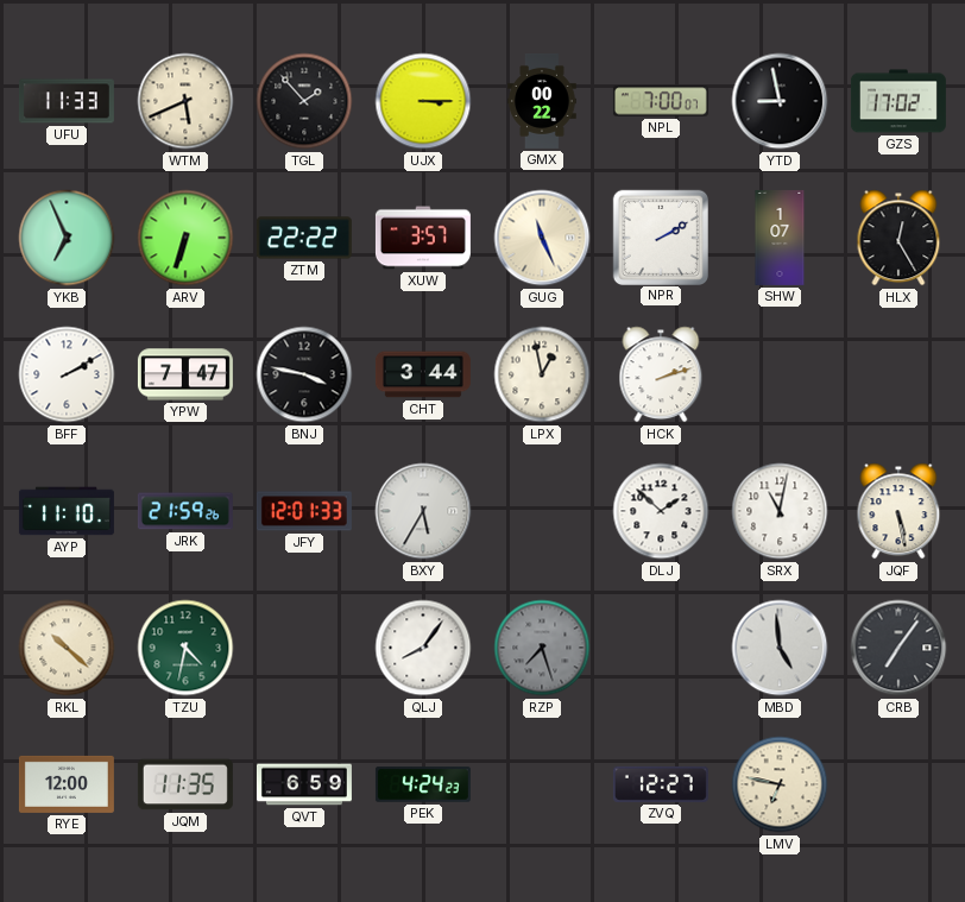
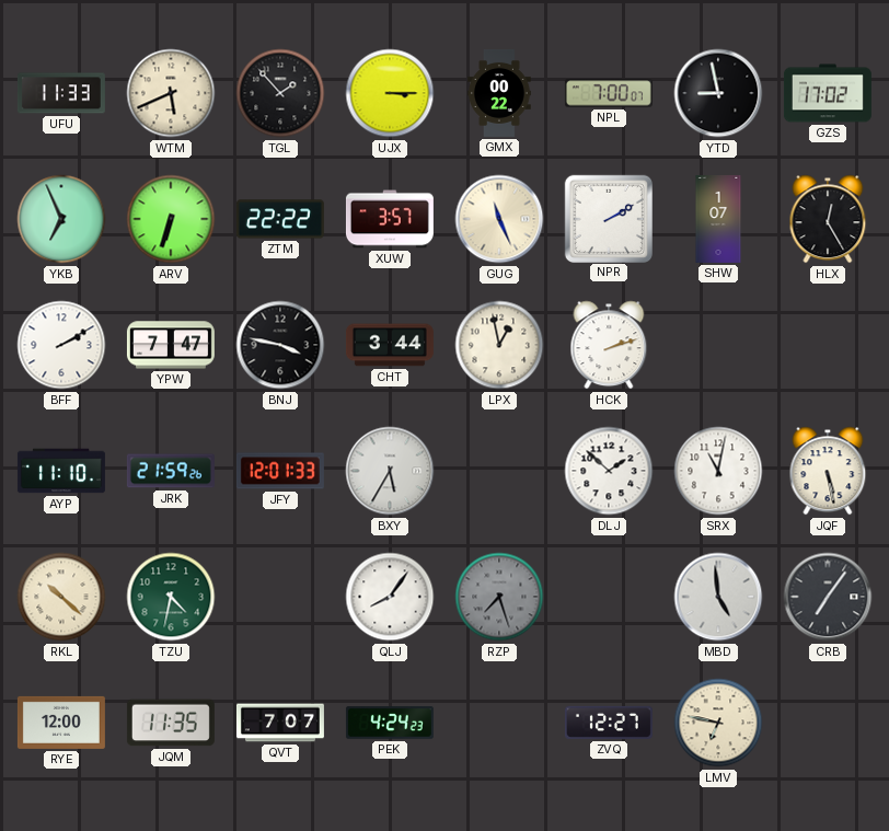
QVT: 6:59 -> 7:07 (280, 723)
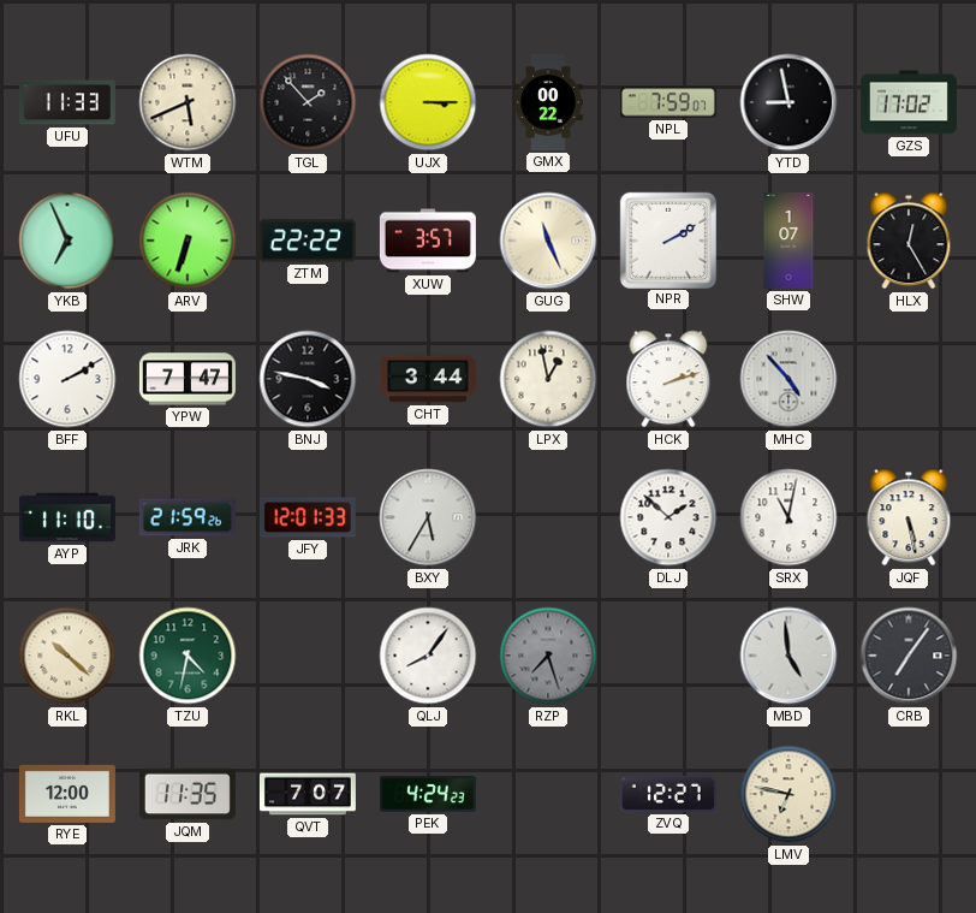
NPL: 7:00 -> 7:59 (668, 102)
MHC: none -> 4:53 (788, 379)
